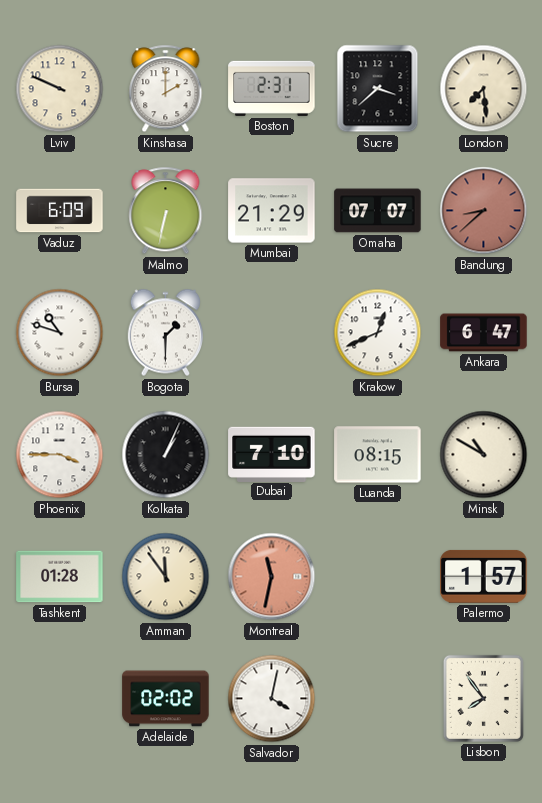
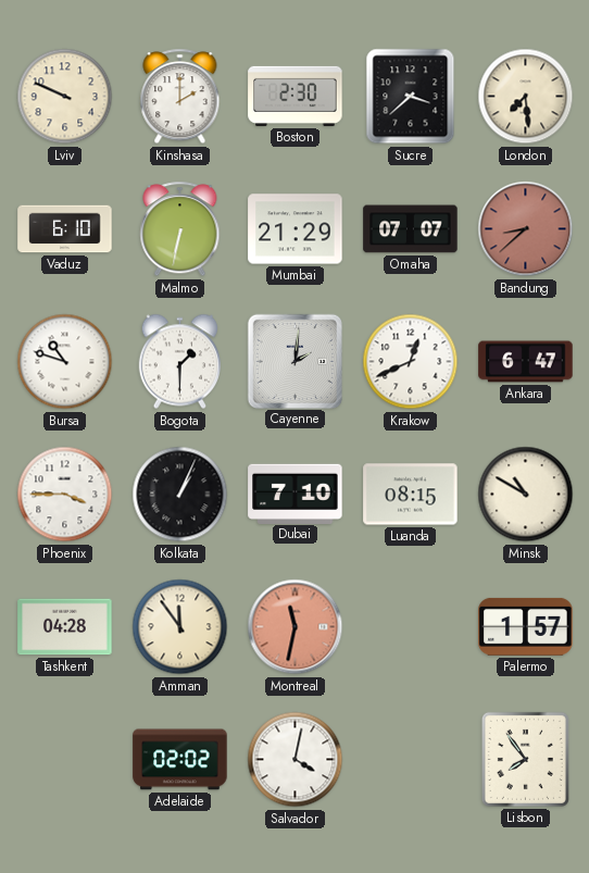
Boston: 2:31 -> 2:30 (296, 96)
Vaduz: 6:09 -> 6:10 (65, 229)
Cayenne: none -> 2:01 (294, 361)
Tashkent: 01:28 -> 04:28 (65, 627)
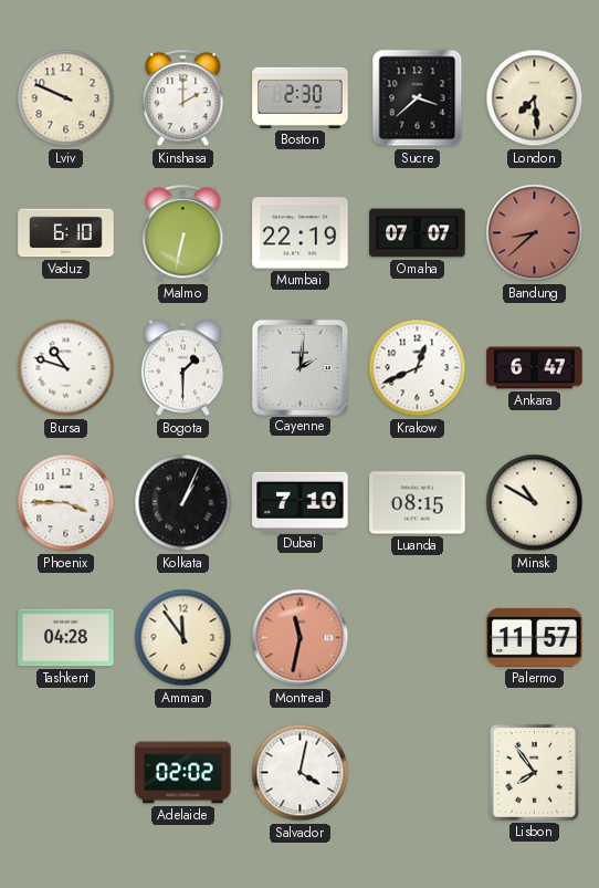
Mumbai: 21:29 -> 22:19 (301, 233)
Palermo: 1:57 -> 11:57 (535, 637)
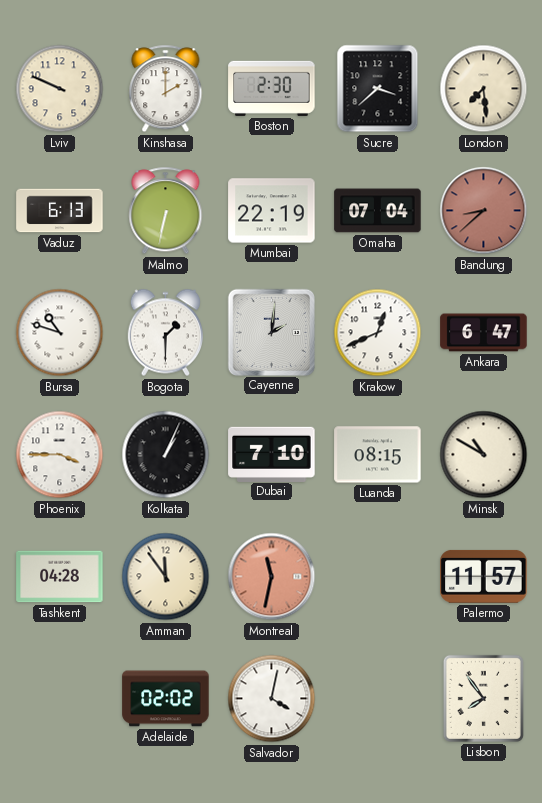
Vaduz: 6:10 -> 6:13 (60, 211)
Omaha: 07:07 -> 07:04 (378, 211)
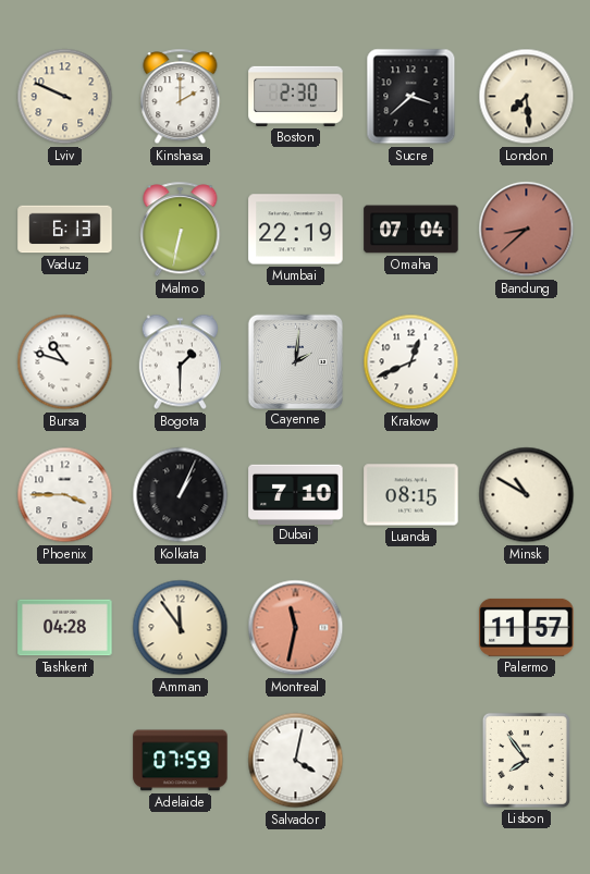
Ankara: 6:47 -> none (484, 333)
Adelaide: 02:02 -> 07:59 (181, 761)
